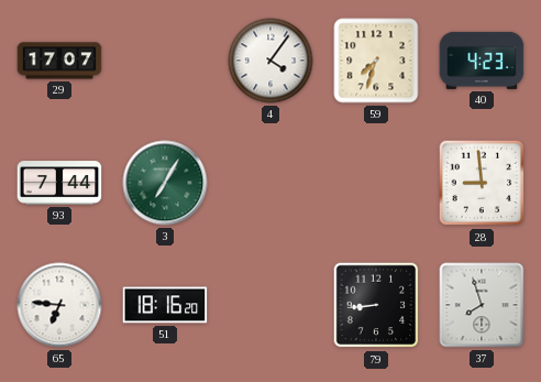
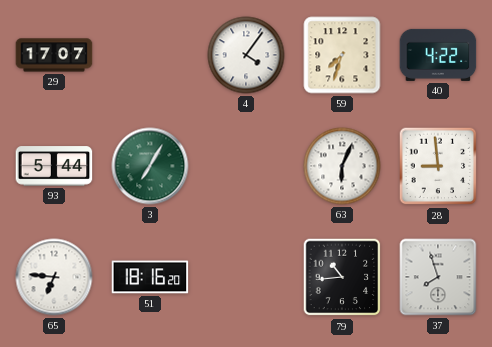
40: 4:23 -> 4:22 (438, 55)
93: 7:44 -> 5:44 (54, 166)
63: none -> 6:04 (342, 166)
79: 8:44 -> 10:44 (342, 277)
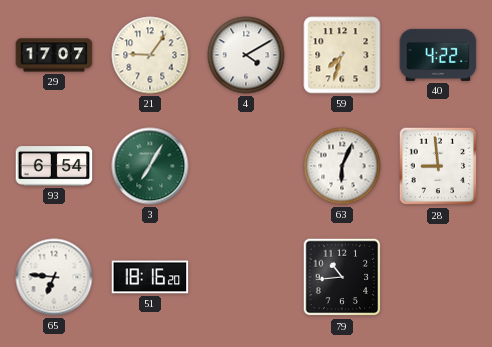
21: none -> 9:06 (150, 55)
4: 4:06 -> 4:10 (246, 55)
93: 5:44 -> 6:54 (54, 166)
37: 7:57 -> none (438, 277)
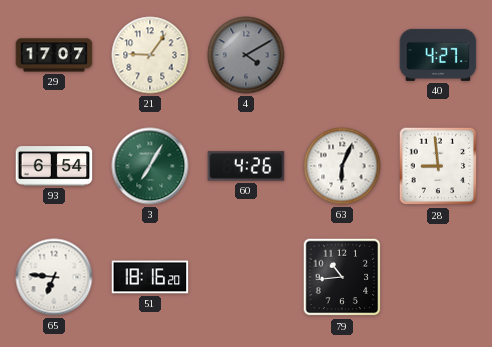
4 dial: white -> grey (246, 55)
59: 7:33 -> none (342, 55)
40: 4:22 -> 4:27 (438, 55)
60: none -> 4:26 (246, 166)
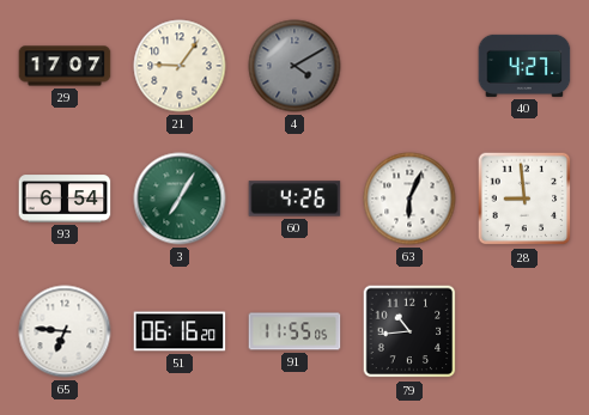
51: 18:16 -> 06:16 (180, 331)
91: none -> 11:55 (294, 331)
